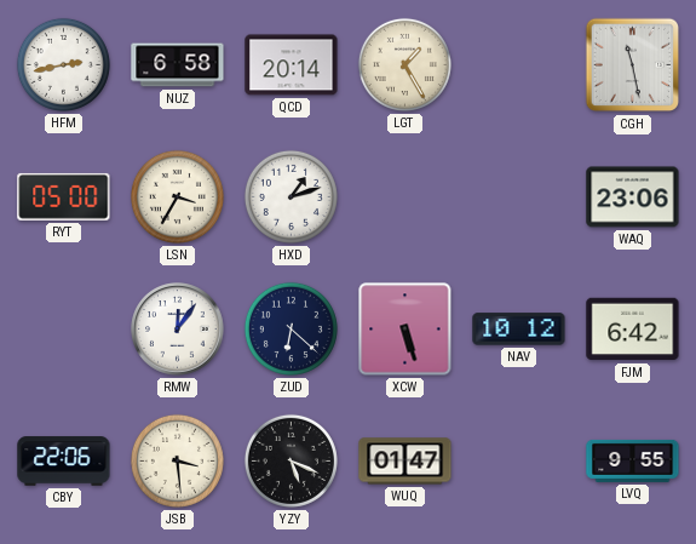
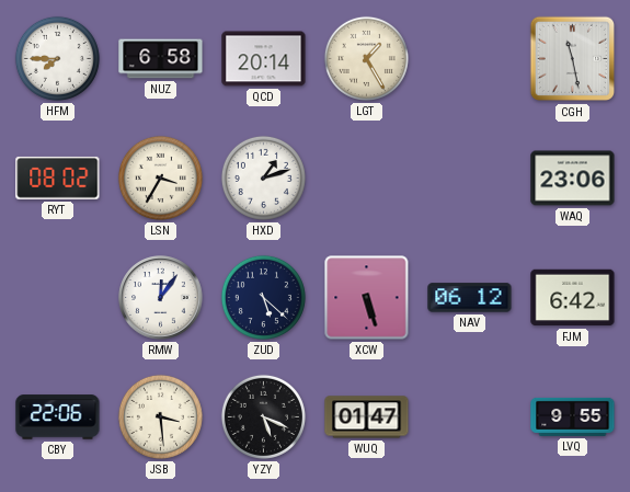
HFM: 2:43 -> 7:45 (57, 58)
RYT: 05:00 -> 08:02 (58, 178)
ZUD: 6:22 -> 5:22 (263, 297)
NAV: 10:12 -> 06:12 (470, 298)
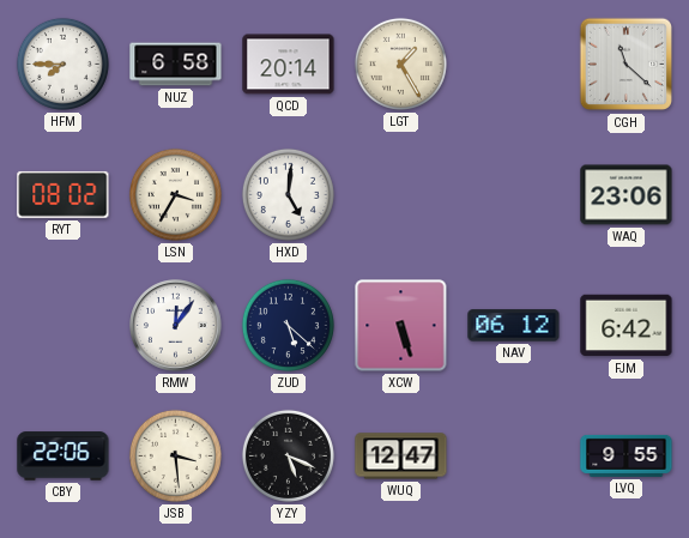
CGH: 11:28 -> 11:22 (627, 65)
HXD: 1:12 -> 5:01 (288, 194)
WUQ: 01:47 -> 12:47 (401, 457)
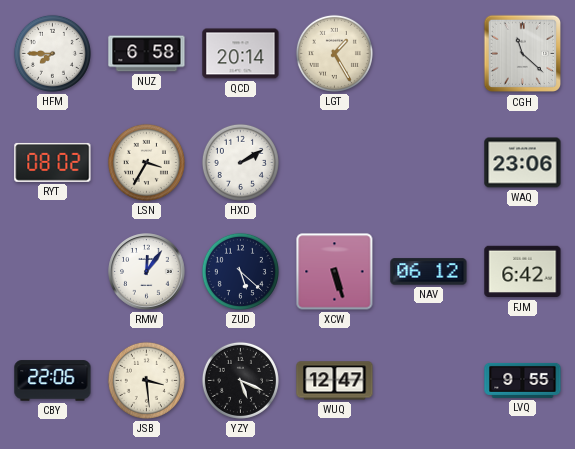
HXD: 5:01 -> 2:10 (240, 162)
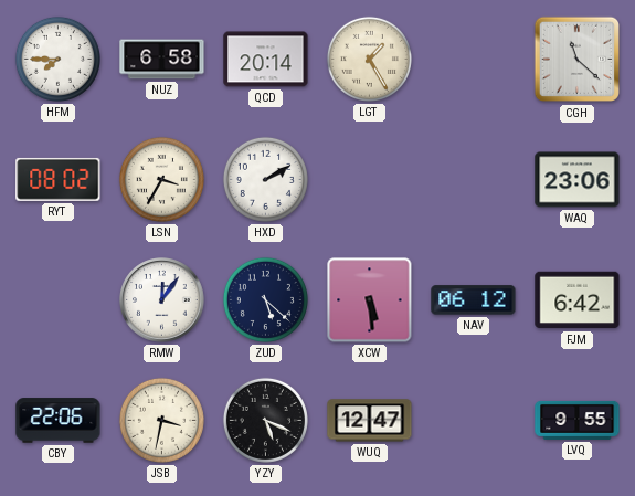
XCW: 5:27 -> 5:29 (370, 300)
JSB: 3:29 -> 3:32 (161, 420)
